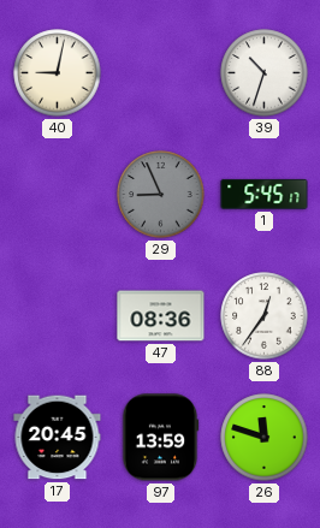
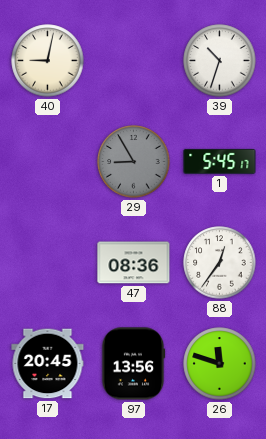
29: 8:56 -> 8:55 (134, 162)
97: 13:59 -> 13:56 (133, 364)
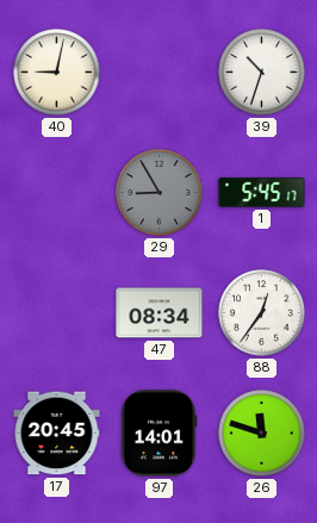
47: 08:36 -> 08:34 (160, 313)
97: 13:56 -> 14:01 (158, 434)
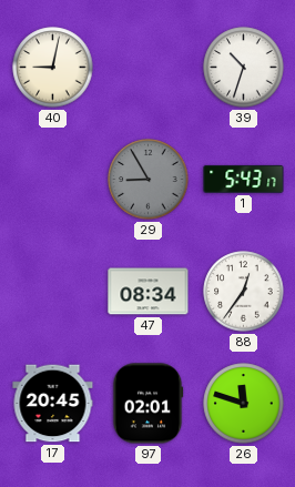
1: 5:45 -> 5:43 (244, 179)
97: 14:01 -> 02:01 (147, 404)
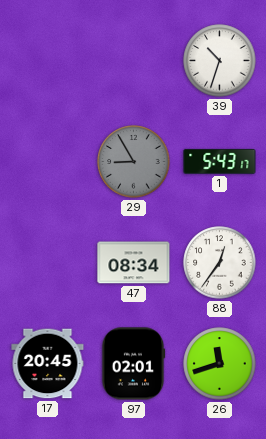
40: 9:02 -> none (53, 68)
26: 11:48 -> 11:42 (220, 364)
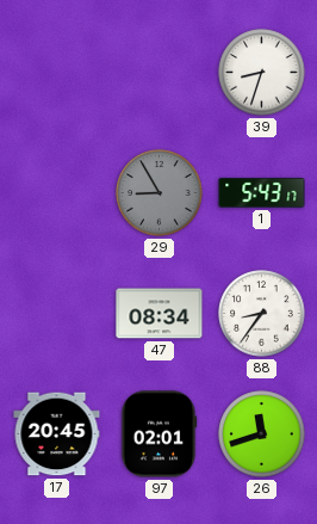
39: 10:33 -> 8:33 (262, 73)
88: 12:36 -> 8:36 (262, 314)
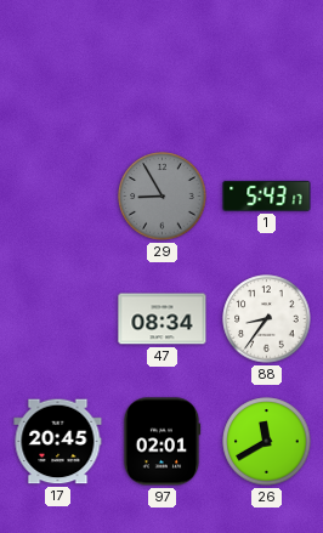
39: 8:33 -> none (262, 73)
26: 11:42 -> 11:40 (267, 442)
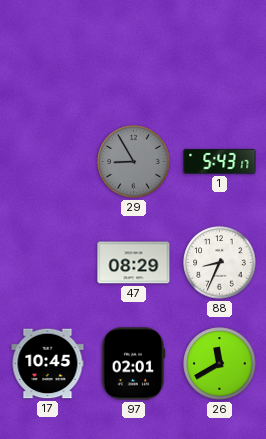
47: 08:34 -> 08:29 (134, 263)
88: 8:36 -> 8:34 (220, 263)
17: 20:45 -> 10:45 (48, 364)
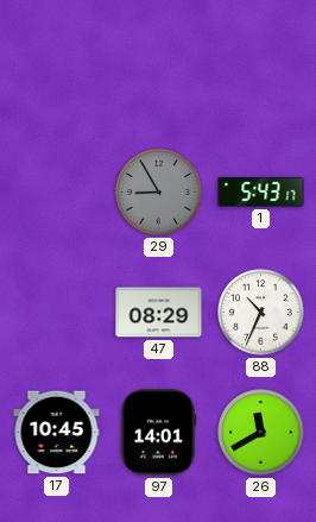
88: 8:34 -> 10:34 (261, 313)
97: 02:01 -> 14:01 (158, 433)
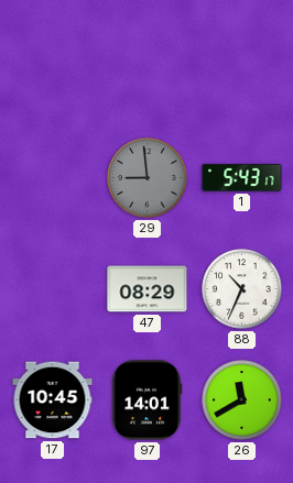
29: 8:55 -> 8:59 (148, 178)
